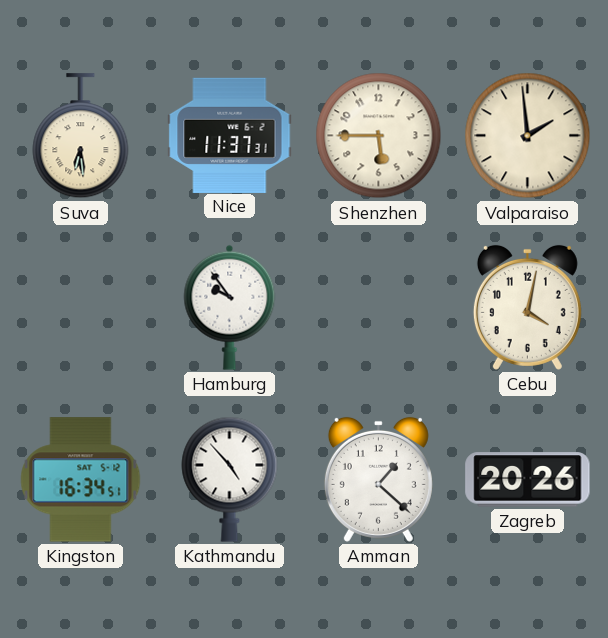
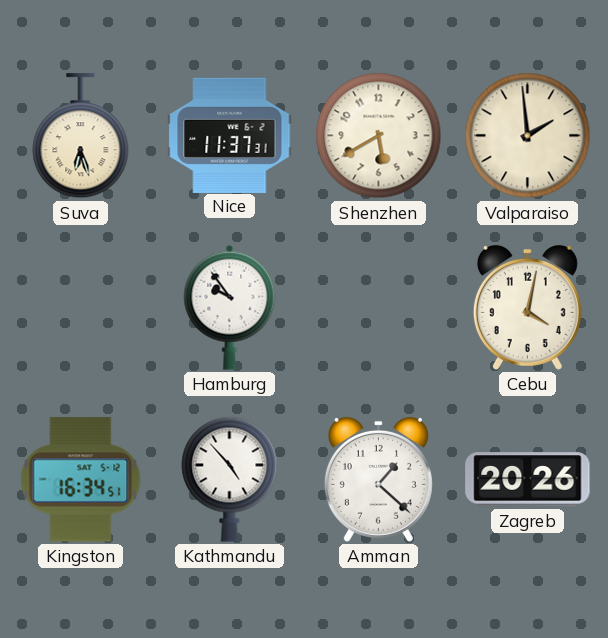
Suva: 6:29 -> 6:27 (81, 136)
Shenzhen: 5:45 -> 5:40 (379, 136)
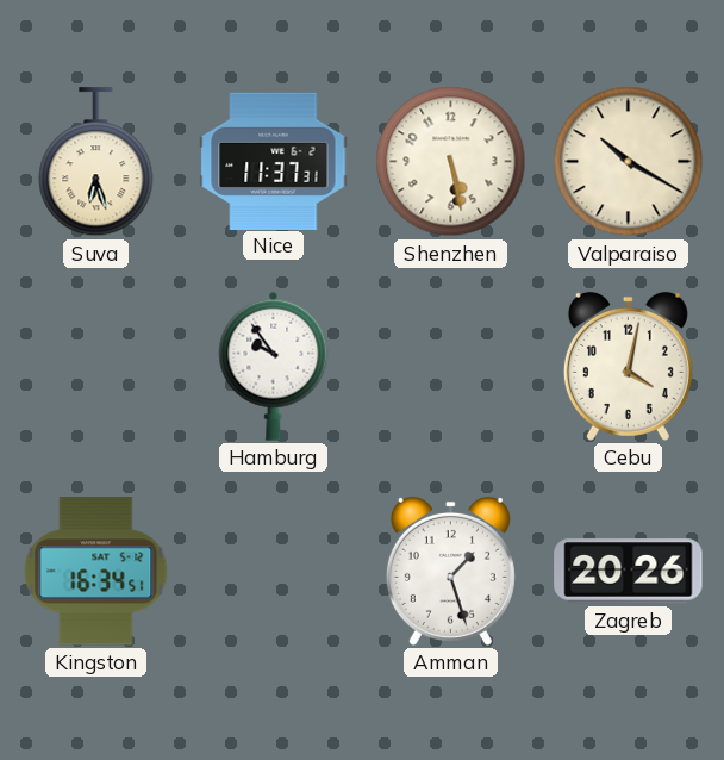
Shenzhen: 5:40 -> 5:28 (451, 162)
Valparaiso: 1:59 -> 10:20 (629, 162)
Kathmandu: 4:53 -> none (230, 479)
Amman: 1:22 -> 1:27 (450, 571)
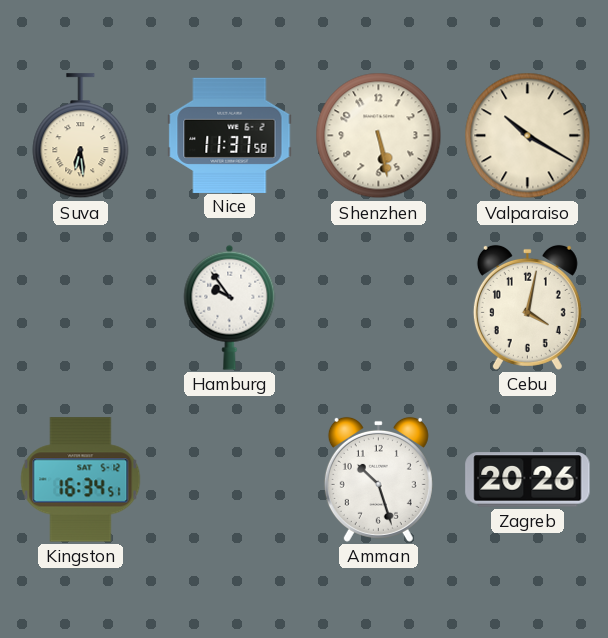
Suva: 6:27 -> 6:29 (81, 136)
Nice: 11:37:31 -> 11:37:58 (230, 135)
Amman: 1:27 -> 10:27 (378, 479)
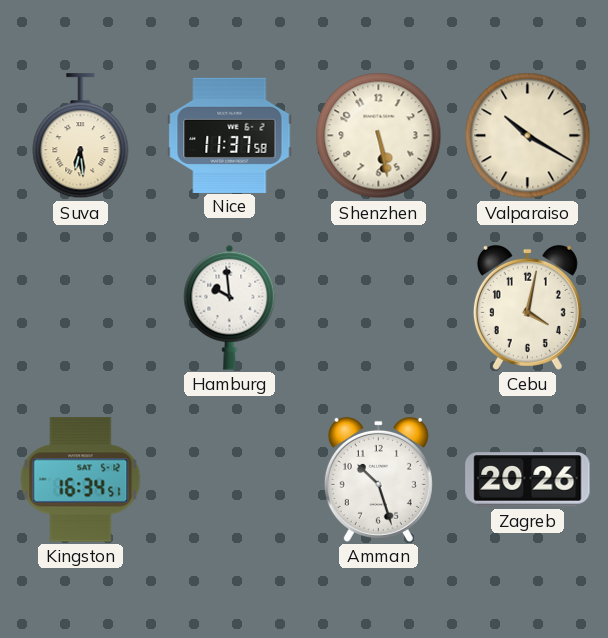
Hamburg: 9:54 -> 9:59 (230, 307)
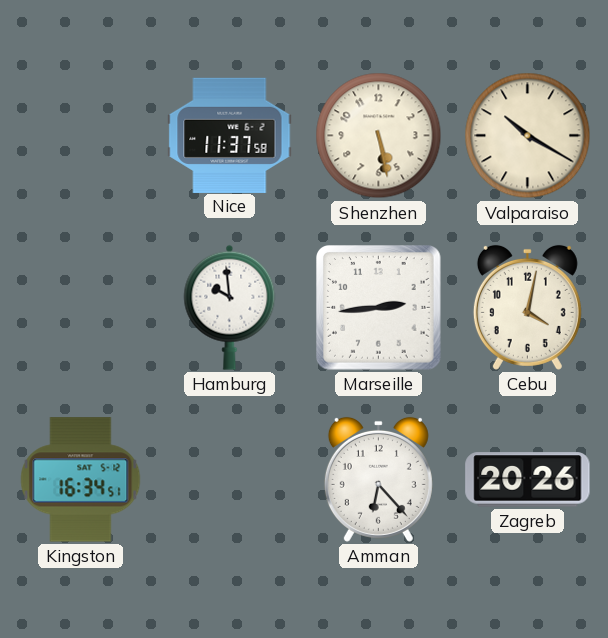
Suva: 6:29 -> none (81, 136)
Marseille: none -> 2:44 (379, 308)
Amman: 10:27 -> 6:23 (378, 479)
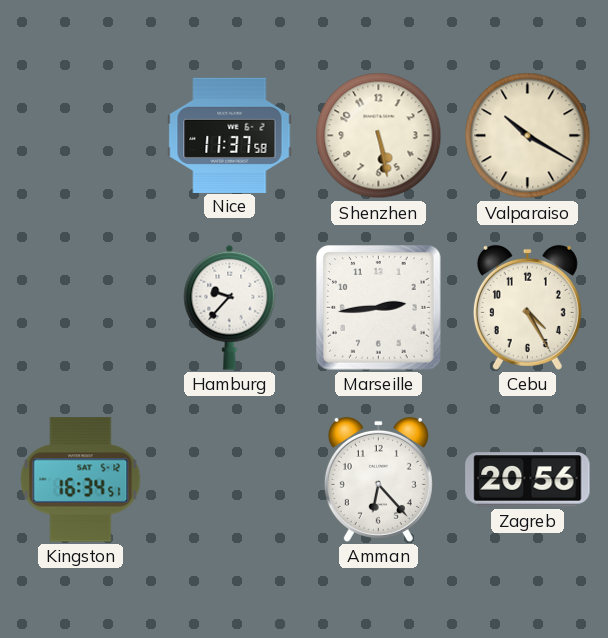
Hamburg: 9:59 -> 9:37 (230, 307)
Cebu: 4:02 -> 4:25 (527, 307)
Zagreb: 20:26 -> 20:56 (528, 480)
